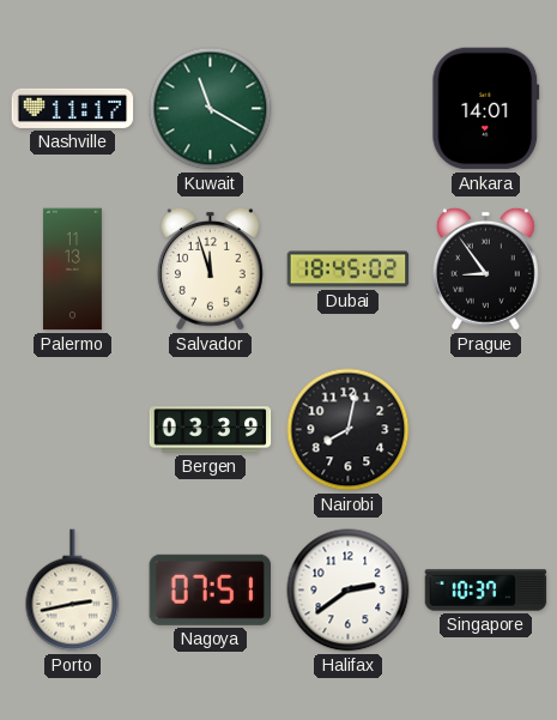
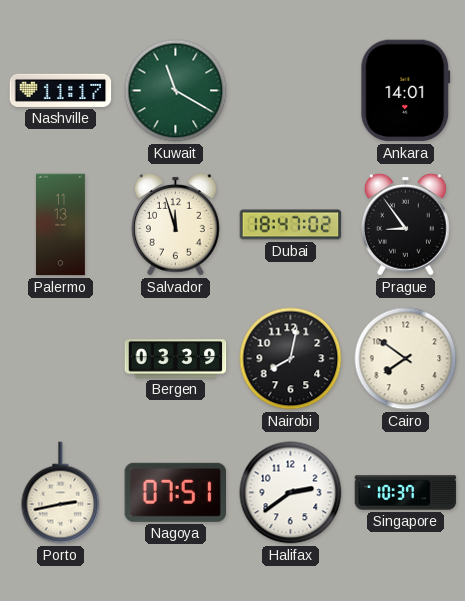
Dubai: 18:45 -> 18:47 (291, 225)
Cairo: none -> 7:51 (406, 359)
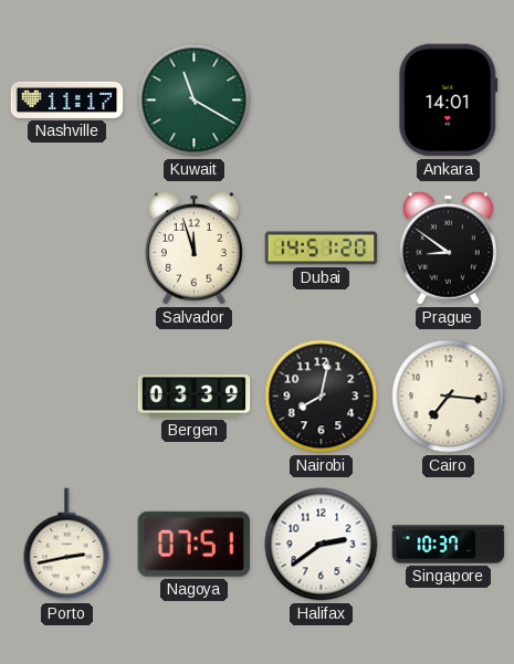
Palermo: 11:13 -> none (60, 225)
Dubai: 18:47 -> 14:51 (322, 249)
Prague: 8:54 -> 8:51 (448, 247)
Cairo: 7:51 -> 7:16 (449, 397)
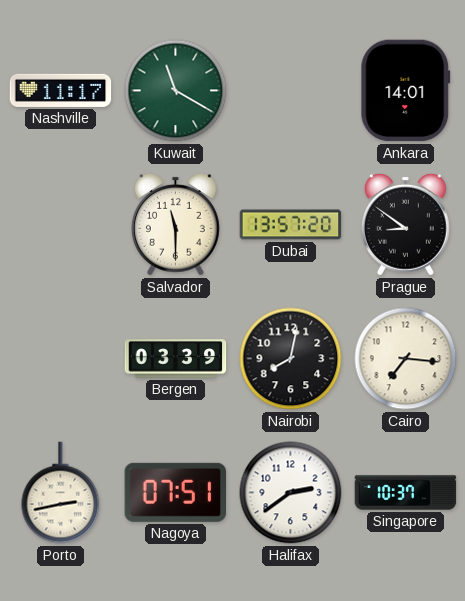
Salvador: 11:57 -> 11:30 (175, 224)
Dubai: 14:51 -> 13:57 (291, 225)
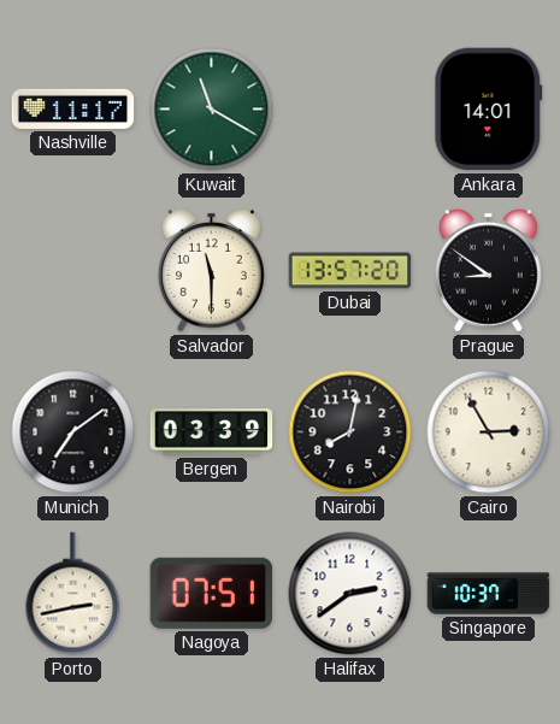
Munich: none -> 7:09 (73, 432)
Cairo: 7:16 -> 2:55 (489, 432)
